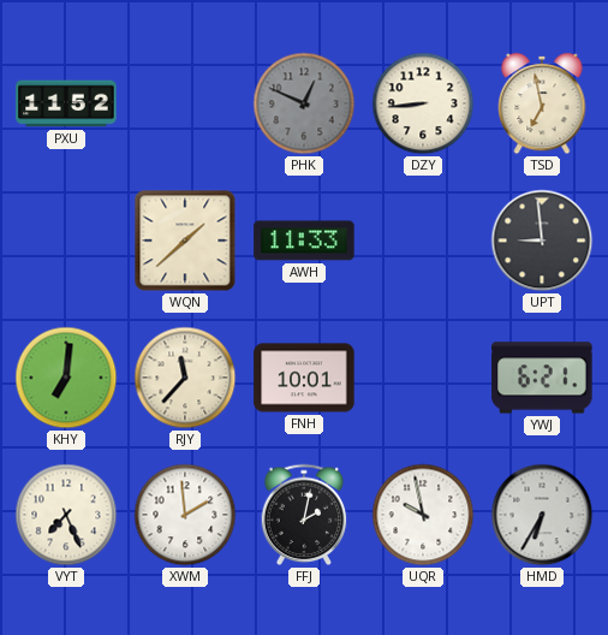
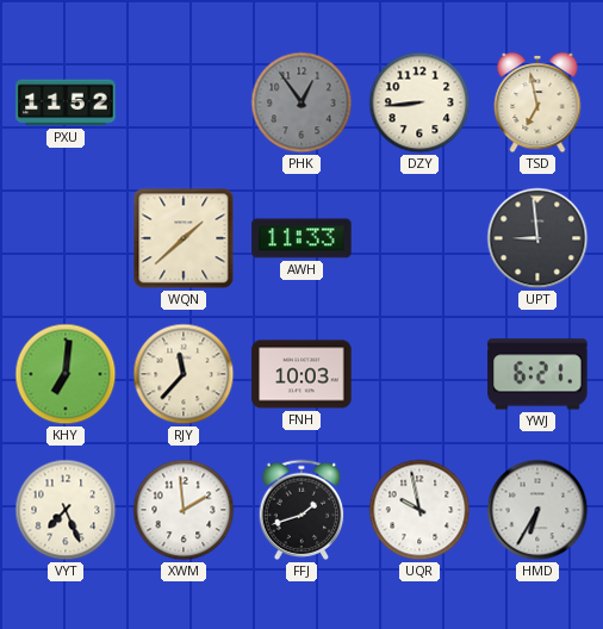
PHK: 12:49 -> 12:54 (301, 102)
FNH: 10:01 -> 10:03 (301, 374)
FFJ: 2:02 -> 1:42 (301, 510)
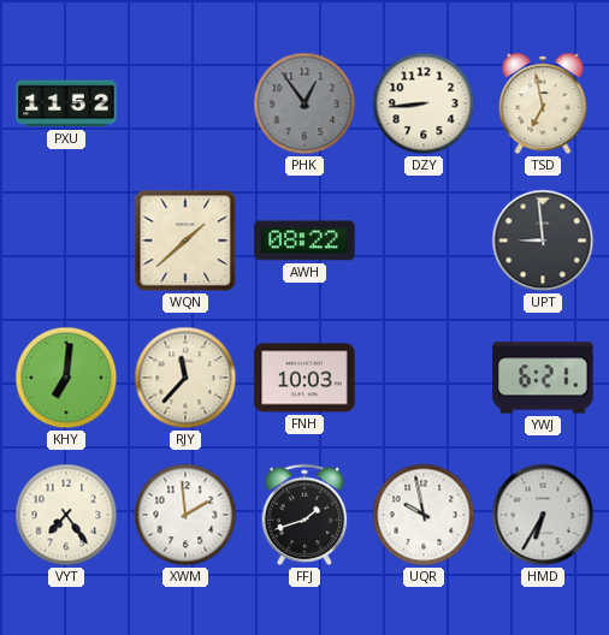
AWH: 11:33 -> 08:22 (304, 241)
VYT: 7:26 -> 7:24 (66, 515)
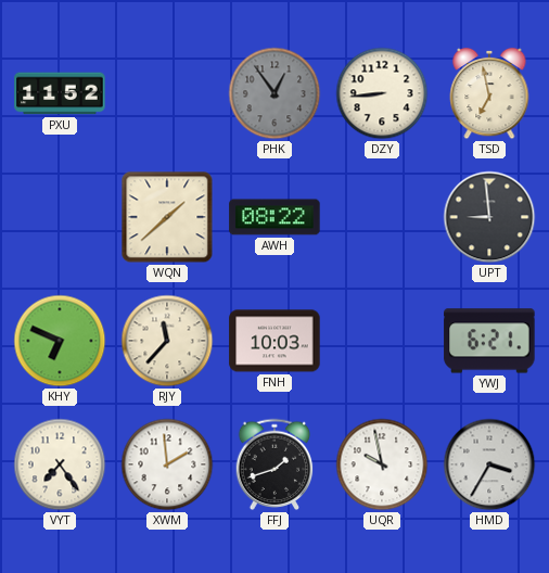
KHY: 7:01 -> 6:49 (60, 341)
HMD: 6:35 -> 3:35 (489, 464)
